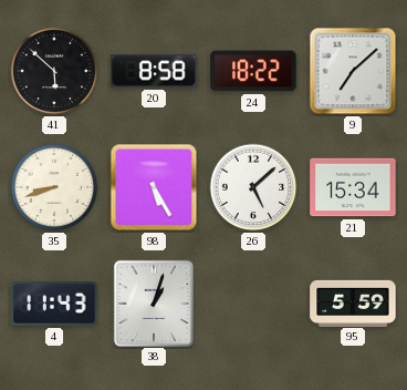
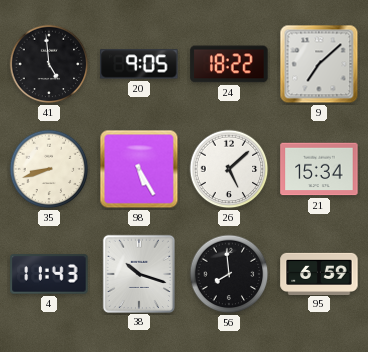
41: 5:52 -> 4:59 (49, 64)
20: 8:58 -> 9:05 (139, 64)
38: 1:03 -> 10:18 (138, 273)
56: none -> 7:59 (229, 274)
95: 5:59 -> 6:59 (319, 273)
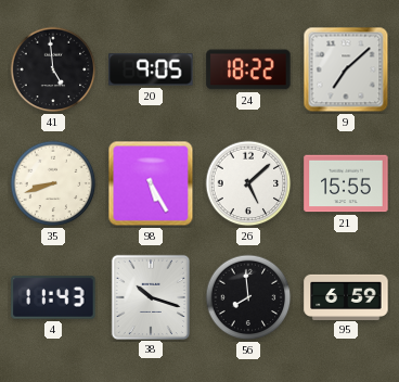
21: 15:34 -> 15:55 (346, 183)
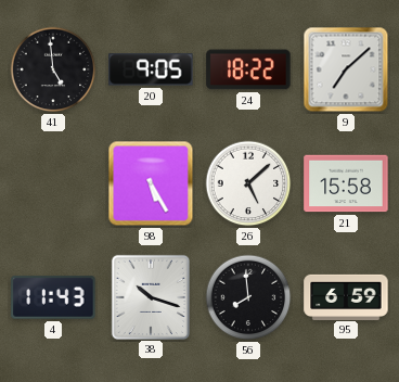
35: 8:42 -> none (53, 183)
21: 15:55 -> 15:58 (346, 183)
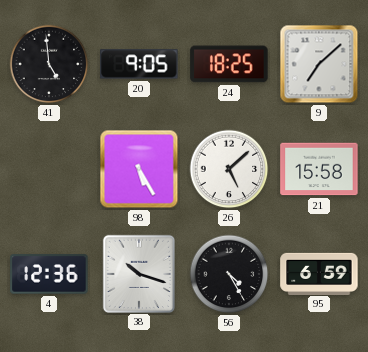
24: 18:22 -> 18:25 (229, 64)
4: 11:43 -> 12:36 (49, 274)
56: 7:59 -> 4:25 (229, 274)
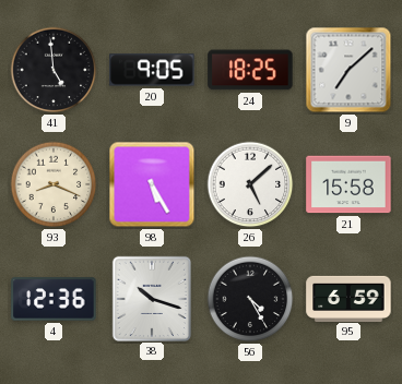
93: none -> 8:19 (54, 184)
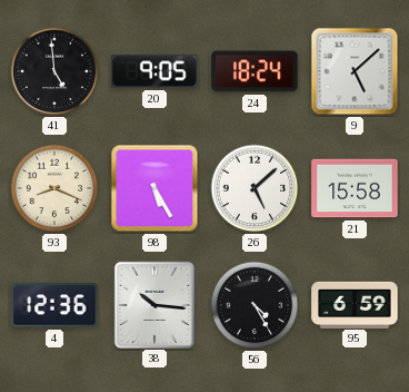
24: 18:25 -> 18:24 (255, 71)
9: 7:08 -> 5:08 (355, 71)
38: 10:18 -> 10:16 (153, 304)
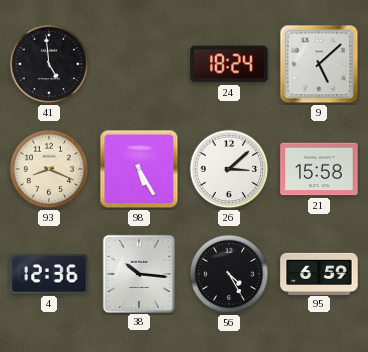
20: 9:05 -> none (154, 71)
26: 5:08 -> 3:08 (229, 169)
